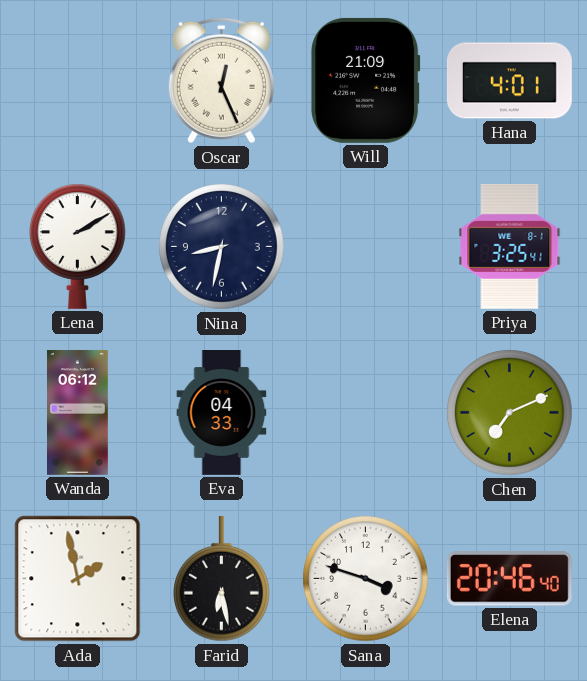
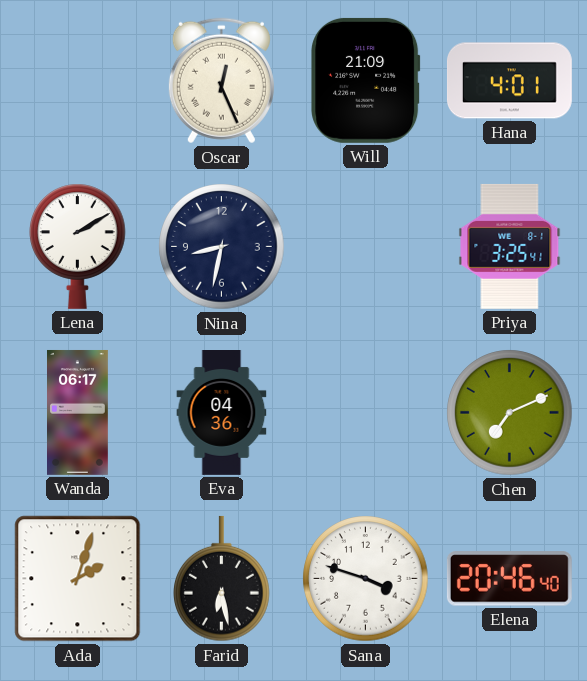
Wanda: 06:12 -> 06:17 (78, 412)
Eva: 04:33 -> 04:36 (222, 413)
Ada: 1:58 -> 2:03 (78, 579)
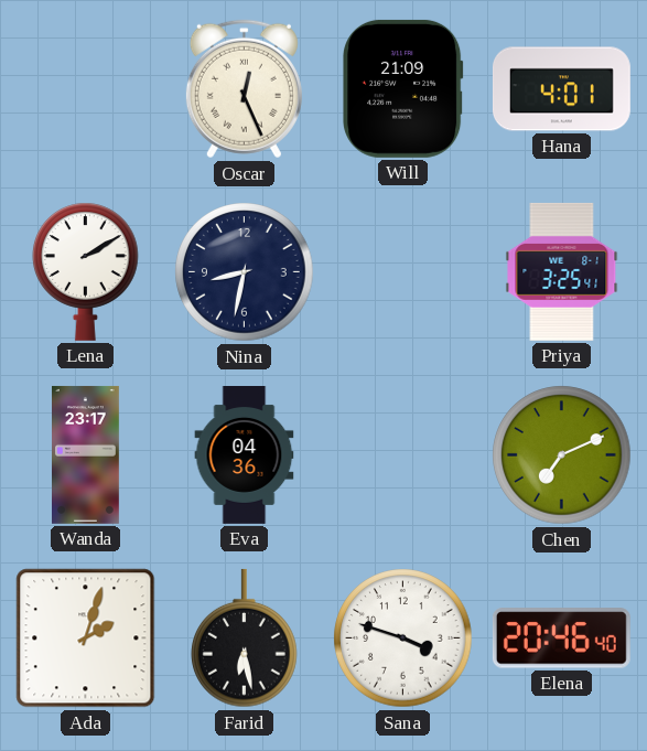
Wanda: 06:17 -> 23:17 (86, 454)
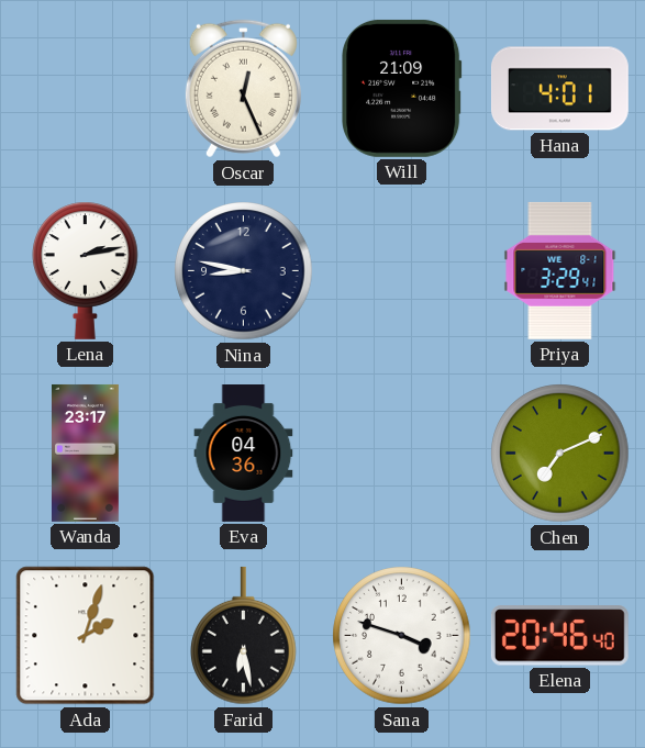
Lena: 2:10 -> 2:13 (86, 270)
Nina: 8:32 -> 8:47 (244, 271)
Priya: 3:25 -> 3:29 (560, 270)
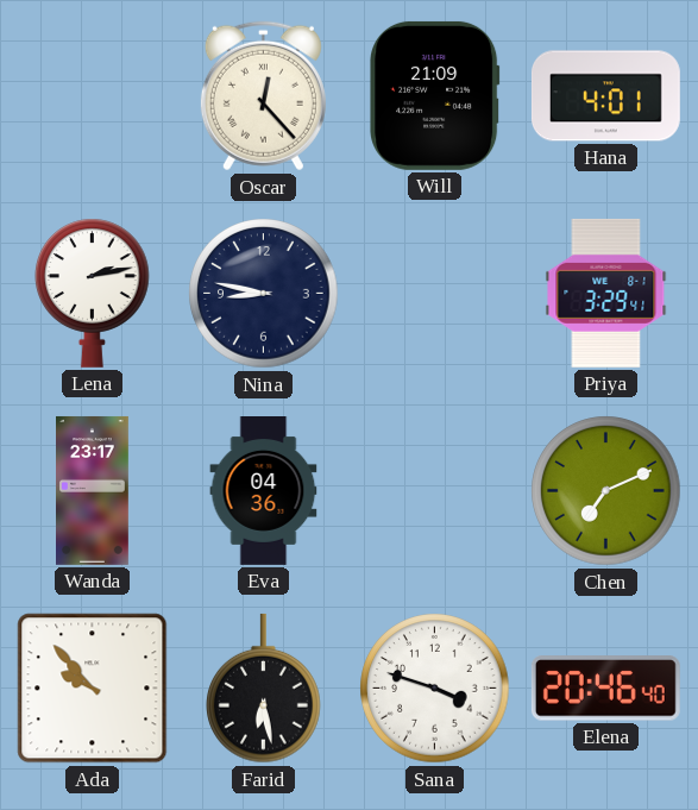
Oscar: 12:26 -> 12:23 (263, 96)
Ada: 2:03 -> 9:53 (93, 689)
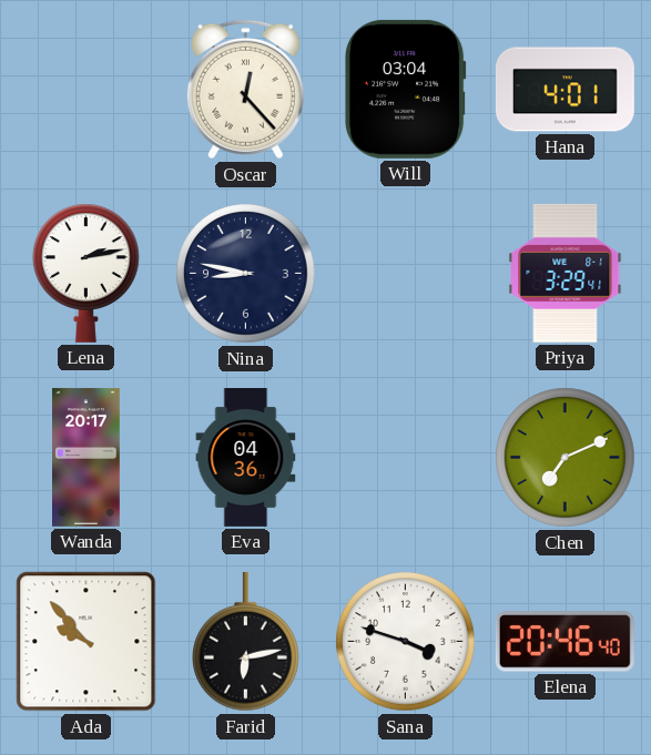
Will: 21:09 -> 03:04 (406, 89)
Wanda: 23:17 -> 20:17 (87, 457)
Farid: 6:28 -> 6:13 (246, 642)
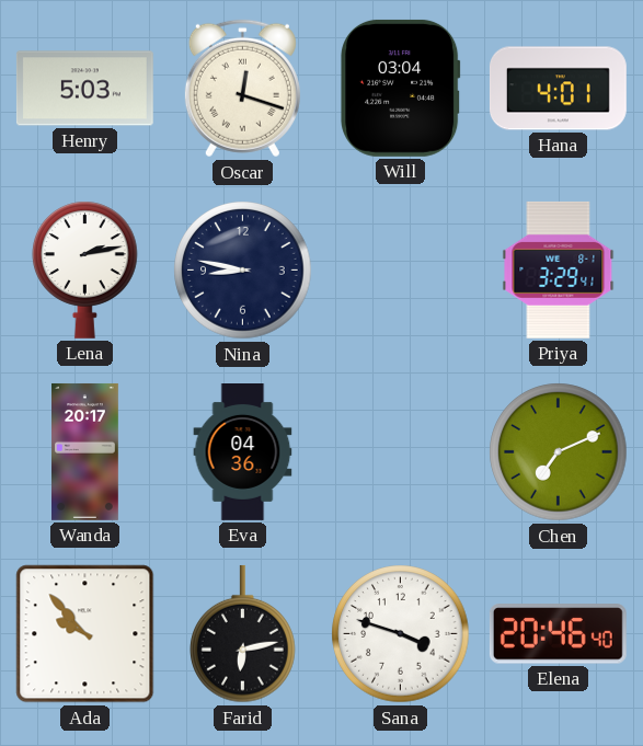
Henry: none -> 5:03 (84, 89)
Oscar: 12:23 -> 12:18 (242, 89)
